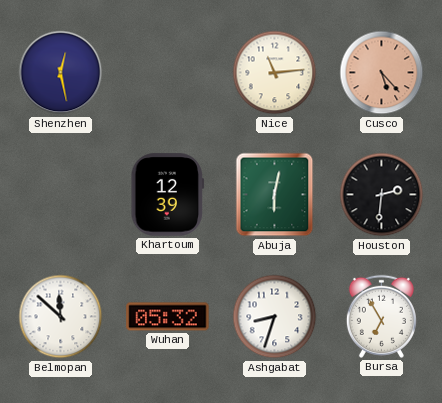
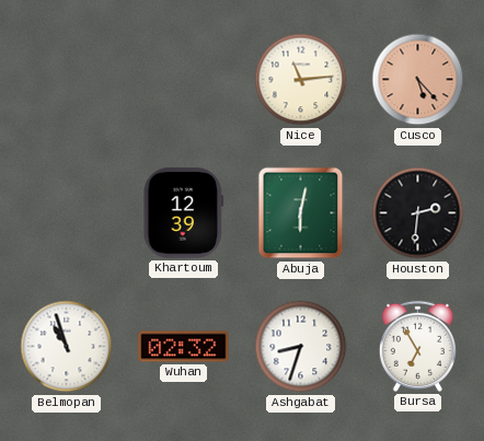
Shenzhen: 12:28 -> none (61, 73)
Belmopan: 11:52 -> 10:57 (67, 347)
Wuhan: 05:32 -> 02:32 (184, 347)
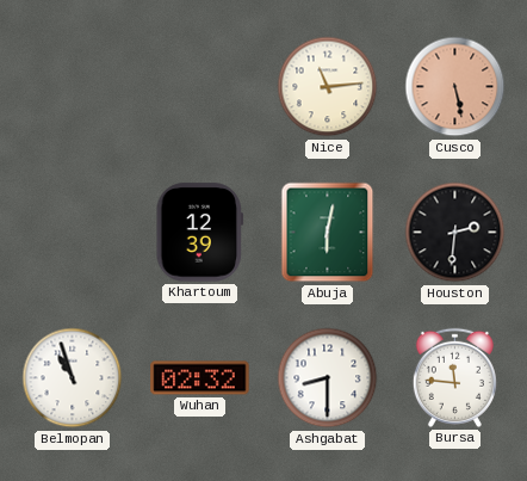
Cusco: 5:23 -> 5:28 (455, 87)
Ashgabat: 8:33 -> 8:30 (328, 378)
Bursa: 6:55 -> 11:46 (454, 377)
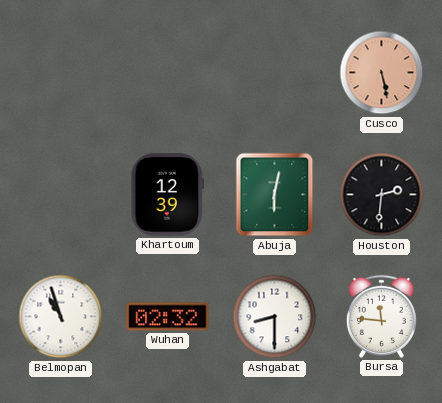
Nice: 11:14 -> none (328, 87)
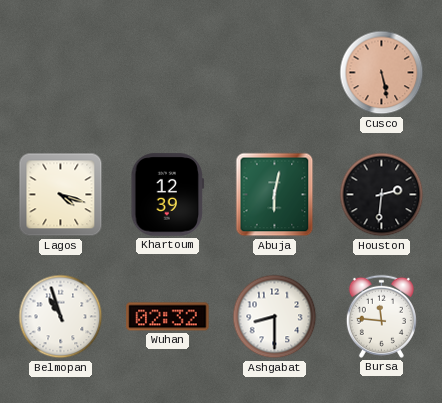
Lagos: none -> 4:18 (61, 195)
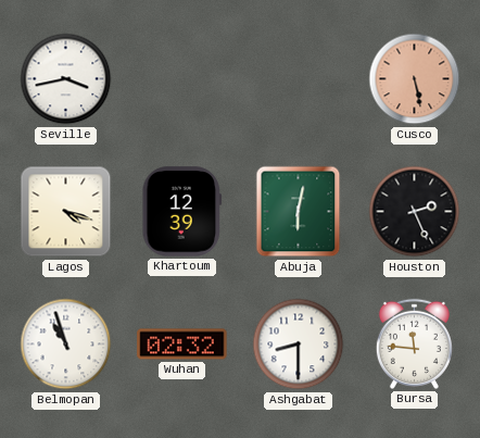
Seville: none -> 3:43 (66, 79)
Houston: 2:31 -> 2:26 (415, 212)
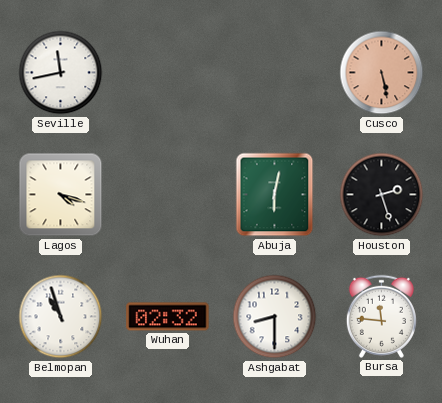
Seville: 3:43 -> 11:43 (61, 73)
Khartoum: 12:39 -> none (182, 212)
Houston: 2:26 -> 2:27 (382, 195)
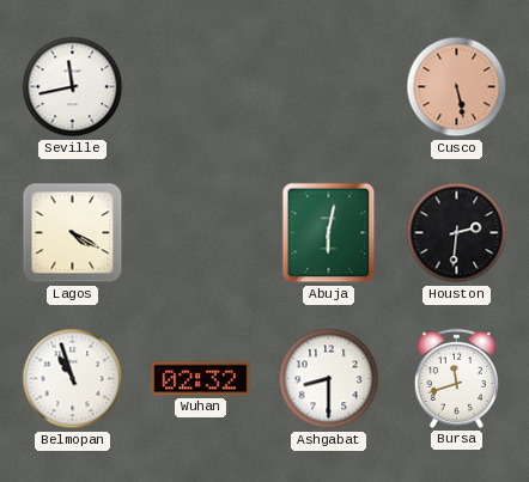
Lagos: 4:18 -> 4:20 (73, 233)
Houston: 2:27 -> 2:31 (457, 233)
Bursa: 11:46 -> 11:42 (456, 378)
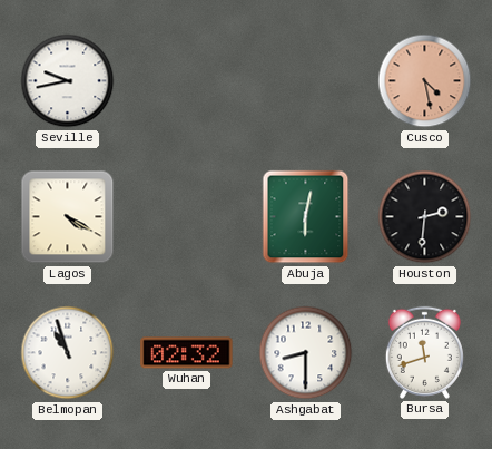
Seville: 11:43 -> 9:43 (68, 81)
Cusco: 5:28 -> 4:28 (425, 81)
